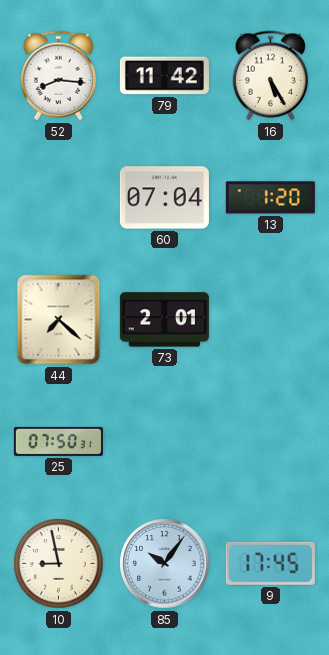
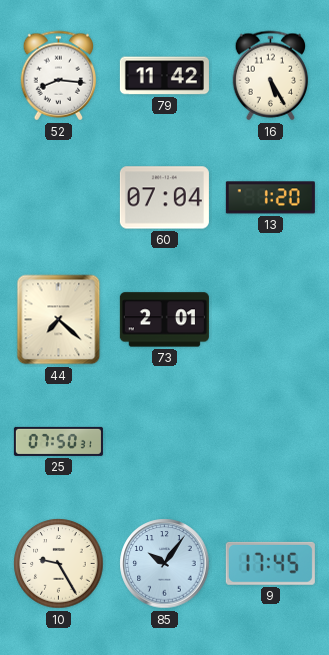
10: 8:58 -> 9:25 (59, 564)
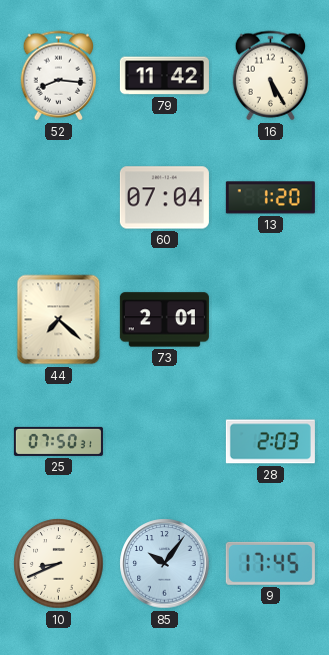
28: none -> 2:03 (270, 442)
10: 9:25 -> 8:41 (59, 564)
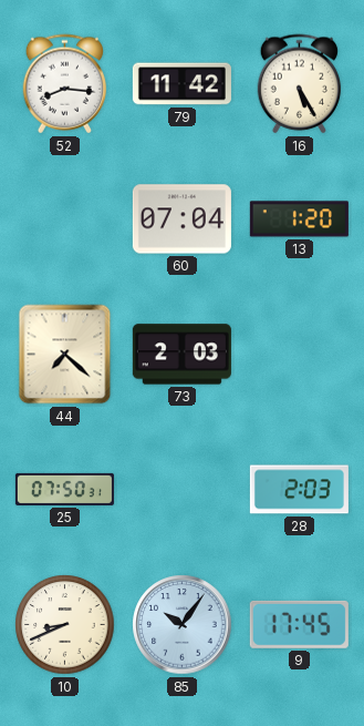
73: 2:01 -> 2:03 (181, 355)
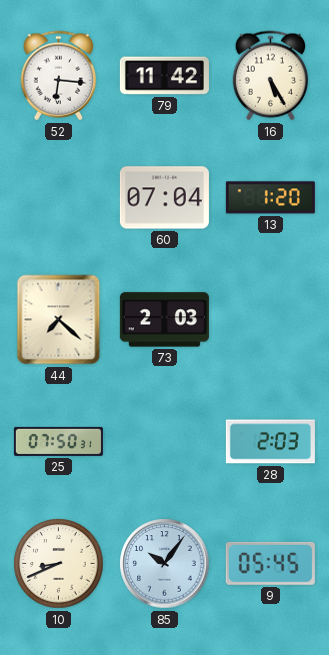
52: 8:16 -> 6:16 (59, 76)
9: 17:45 -> 05:45 (270, 563)
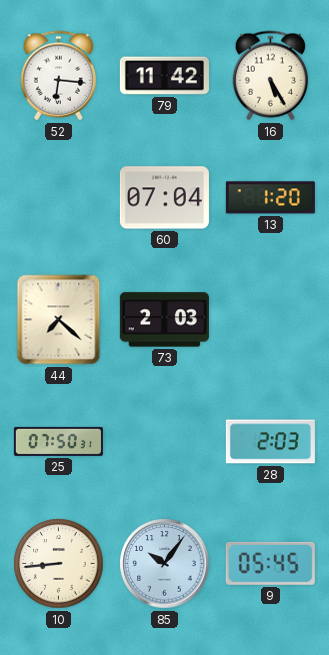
10: 8:41 -> 8:44 (59, 564)
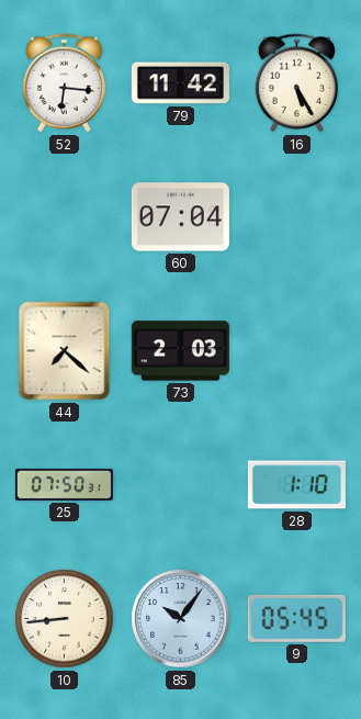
13: 1:20 -> none (270, 198)
28: 2:03 -> 1:10 (296, 485)
